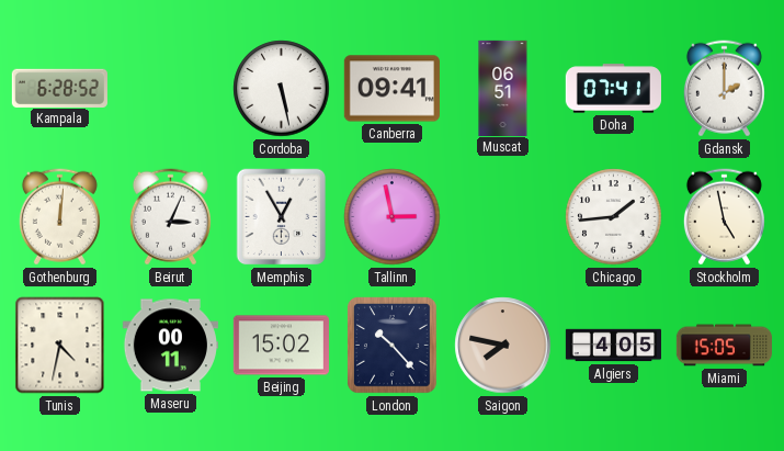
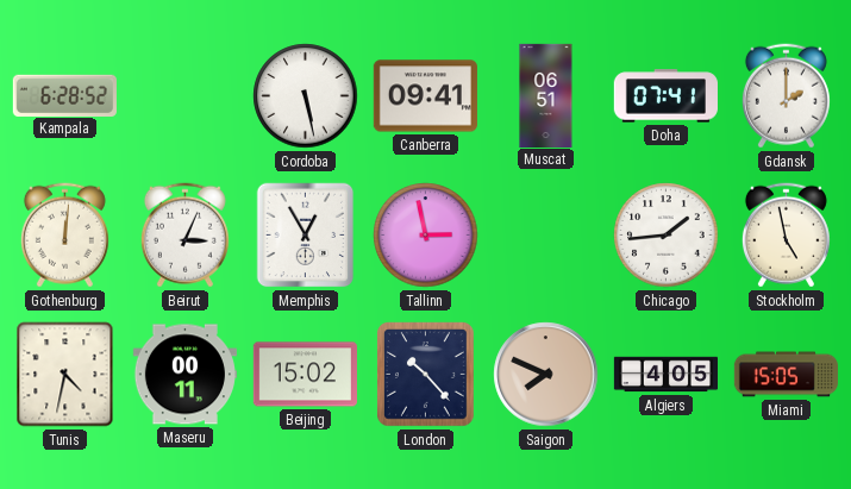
Saigon: 7:47 -> 7:49 (546, 375)
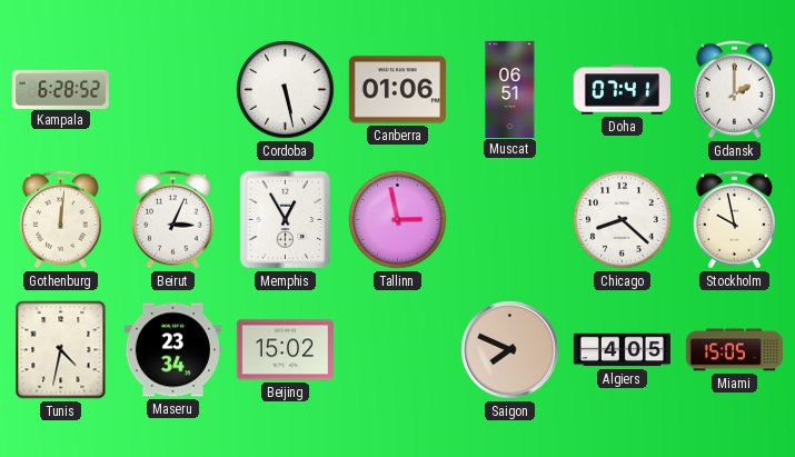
Canberra: 09:41 -> 01:06 (397, 90)
Chicago: 1:44 -> 8:22 (623, 220)
Stockholm: 4:58 -> 9:58 (734, 220)
Maseru: 00:11 -> 23:34 (172, 350)
London: 10:23 -> none (426, 375)
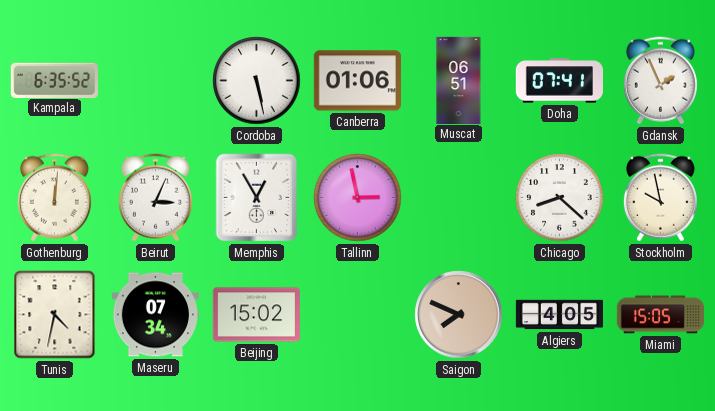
Kampala: 6:28 -> 6:35 (54, 80)
Gdansk: 2:00 -> 1:56 (660, 81)
Maseru: 23:34 -> 07:34 (155, 315)
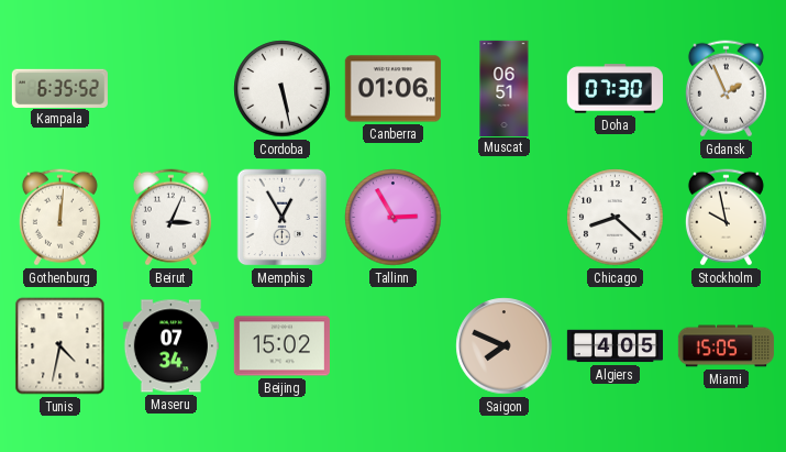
Doha: 07:41 -> 07:30 (615, 89)
Tallinn: 2:58 -> 2:55 (394, 218)
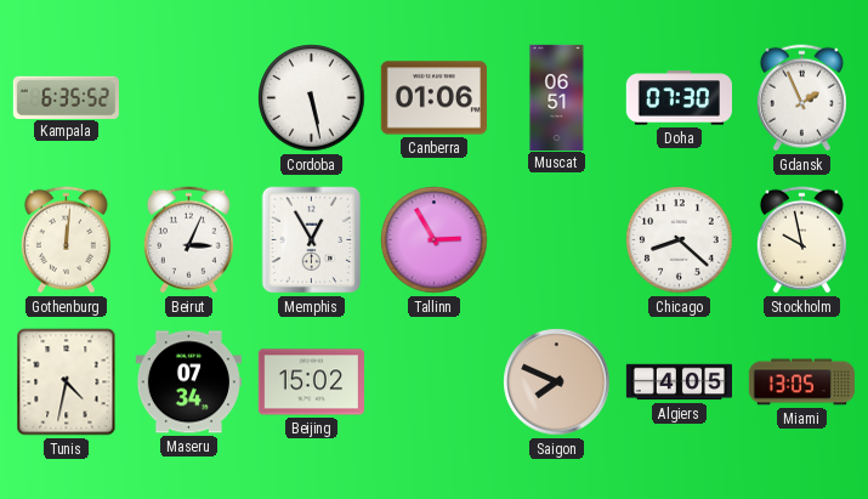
Miami: 15:05 -> 13:05 (801, 382)
